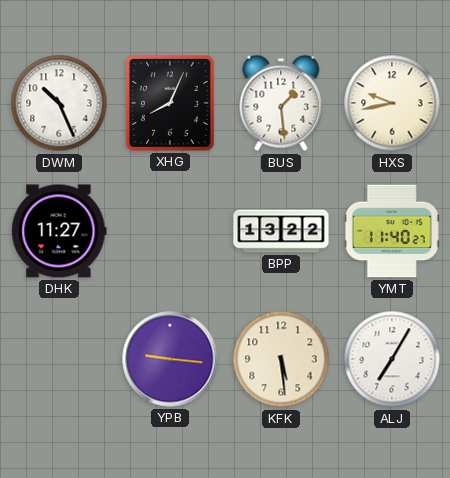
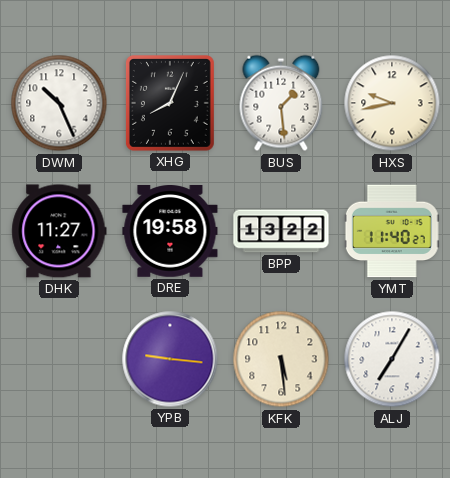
DRE: none -> 19:58 (170, 232)
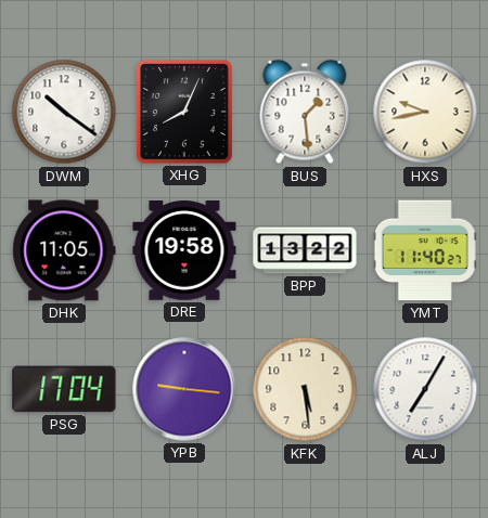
DWM: 10:26 -> 10:21 (64, 112)
DHK: 11:27 -> 11:05 (64, 250)
PSG: none -> 17:04 (64, 389)
